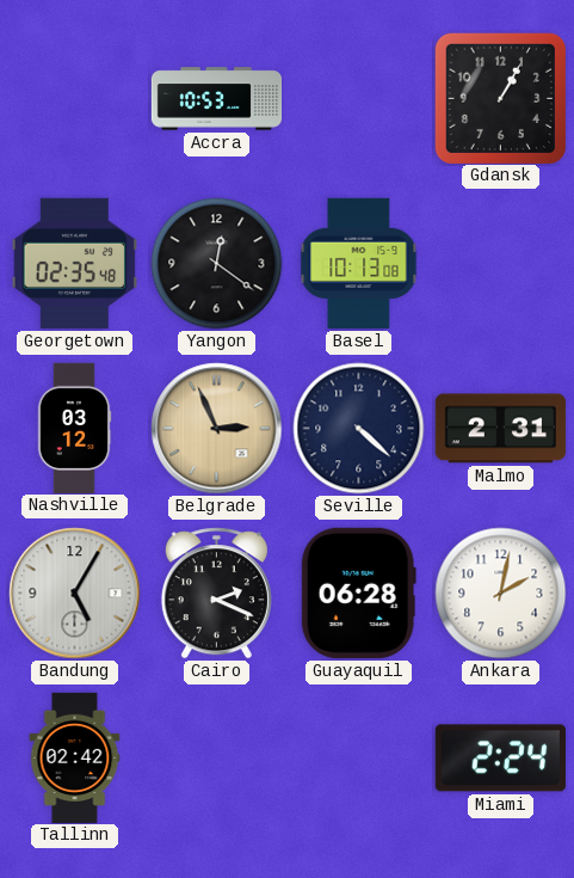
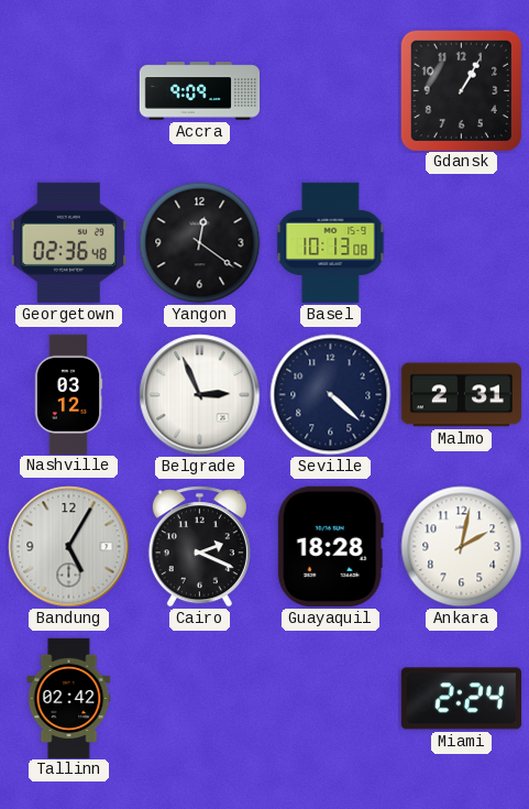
Accra: 10:53 -> 9:09 (200, 91)
Georgetown: 02:35 -> 02:36 (69, 242)
Belgrade dial: champagne -> white (200, 395)
Guayaquil: 06:28 -> 18:28 (330, 546)
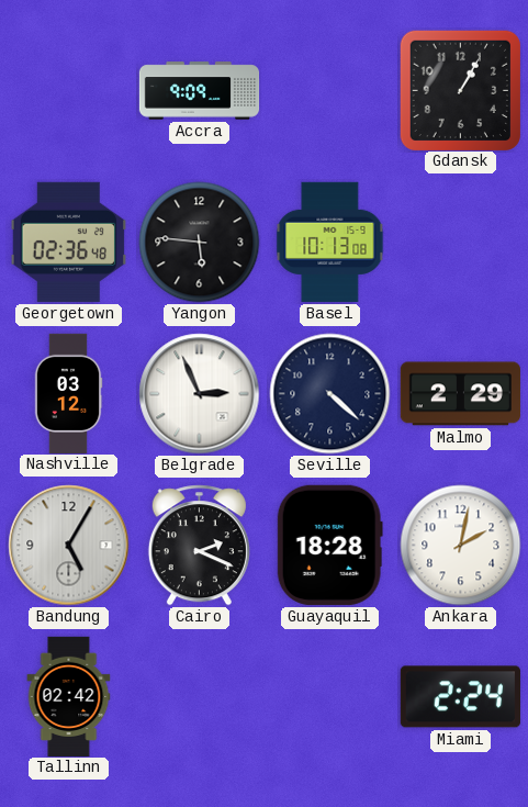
Yangon: 12:21 -> 5:46 (200, 243)
Malmo: 2:31 -> 2:29 (460, 394)
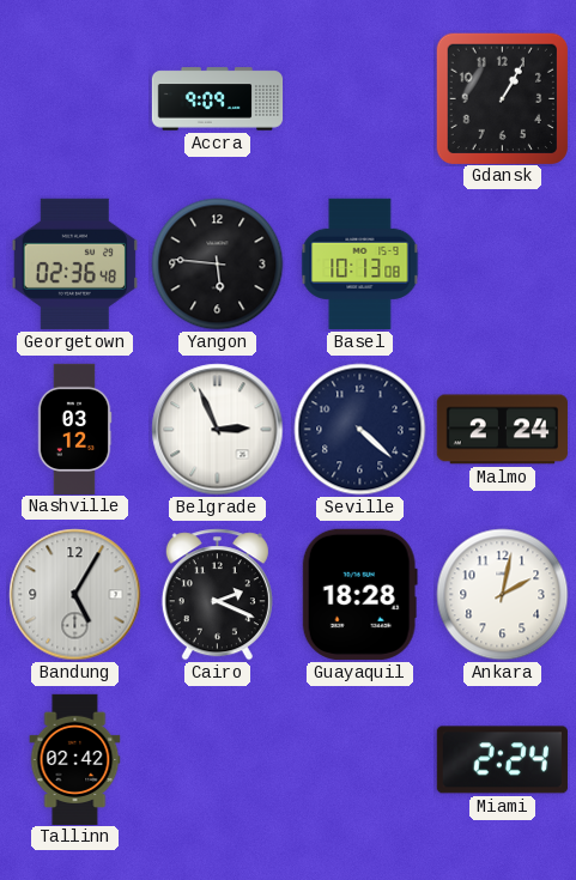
Malmo: 2:29 -> 2:24 (502, 430)
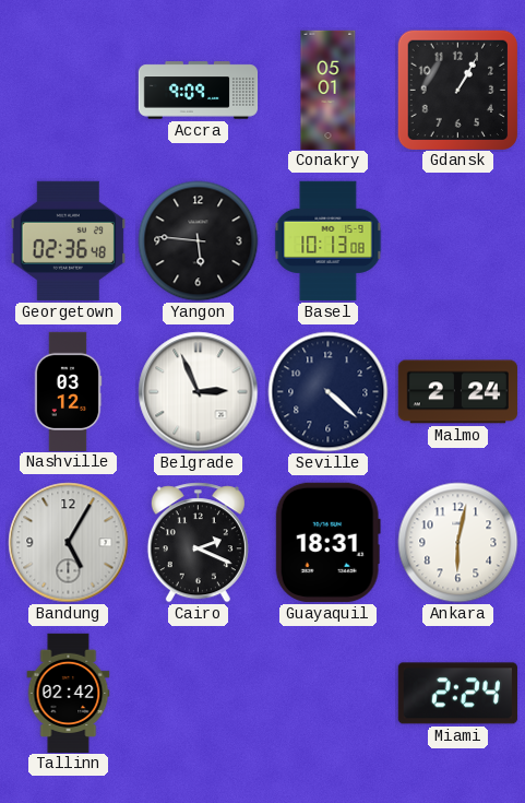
Conakry: none -> 05:01 (329, 90)
Guayaquil: 18:28 -> 18:31 (327, 542)
Ankara: 2:02 -> 6:02 (458, 543)
